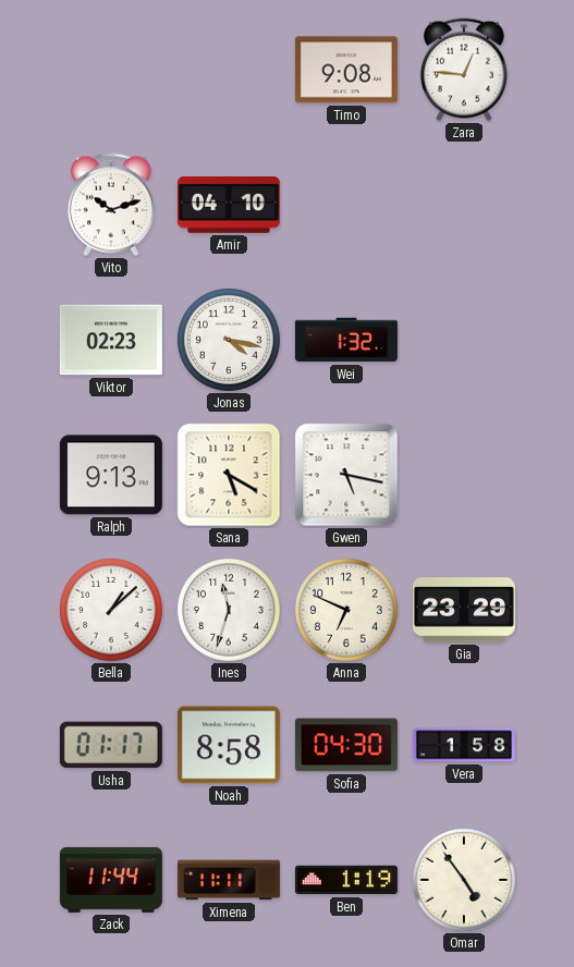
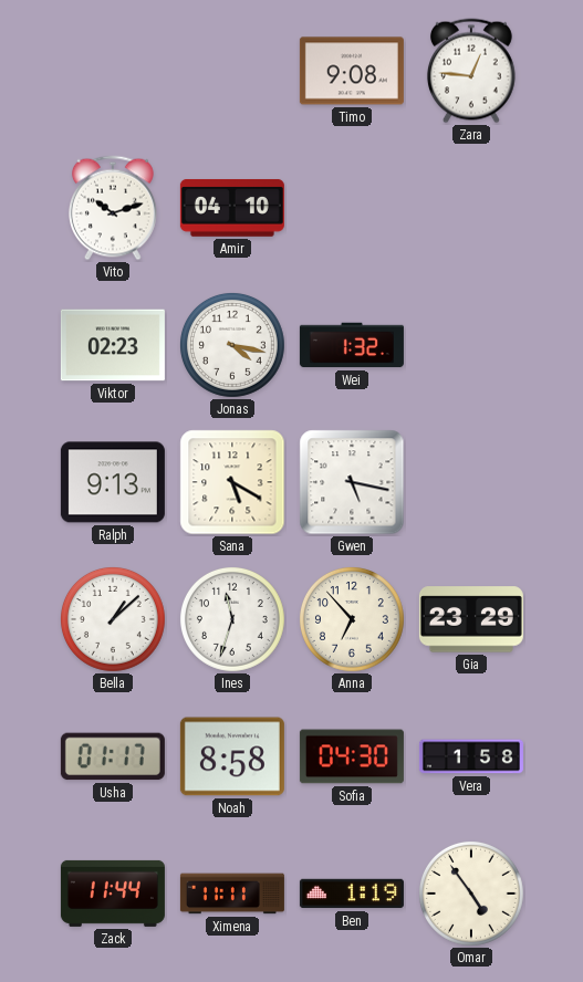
Anna: 6:49 -> 6:53 (352, 619)
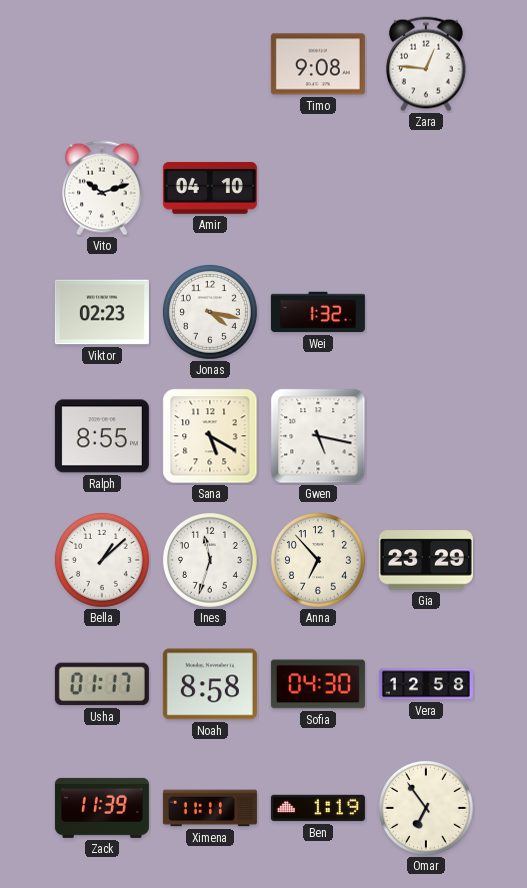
Ralph: 9:13 -> 8:55 (102, 436)
Vera: 1:58 -> 12:58 (426, 684)
Zack: 11:44 -> 11:39 (102, 808)
Omar: 4:54 -> 6:54 (426, 808)
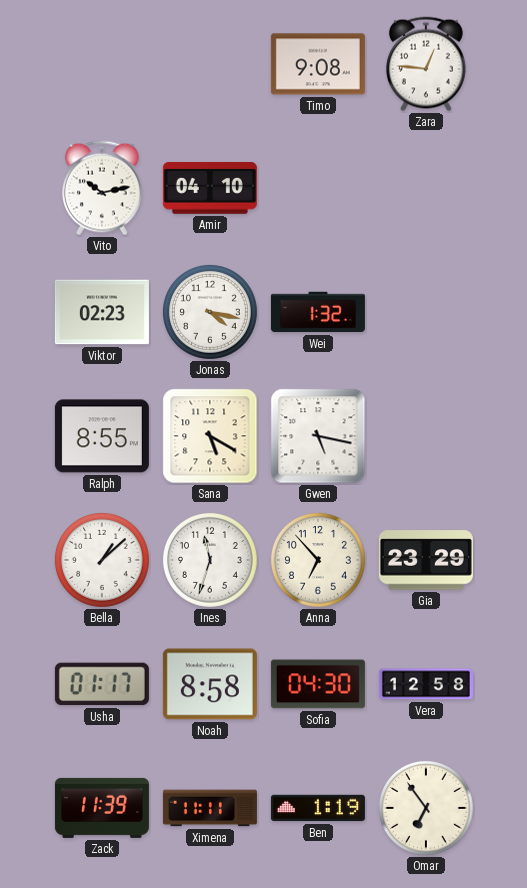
Vito: 10:12 -> 10:13 (102, 188)
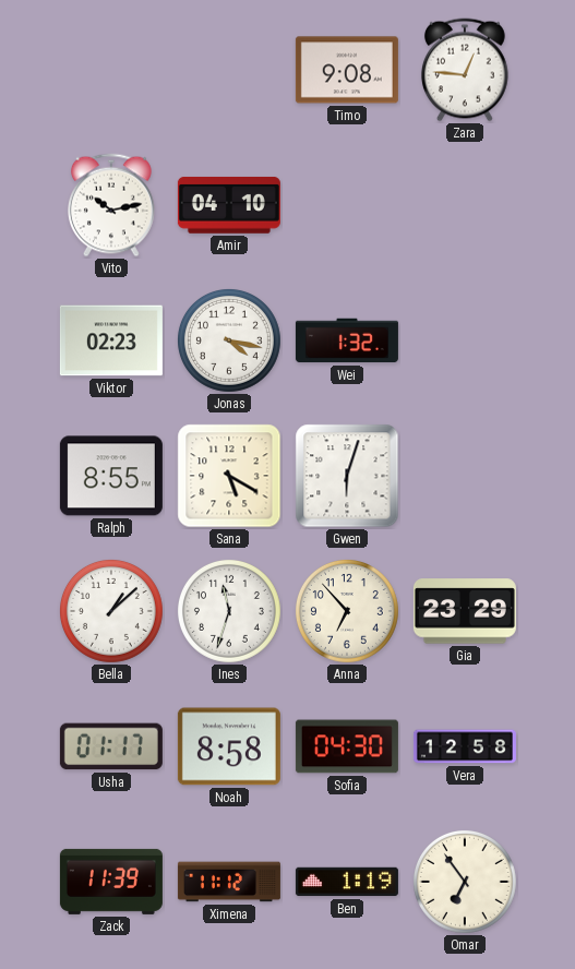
Gwen: 5:17 -> 6:03 (347, 476)
Ximena: 11:11 -> 11:12 (229, 882)
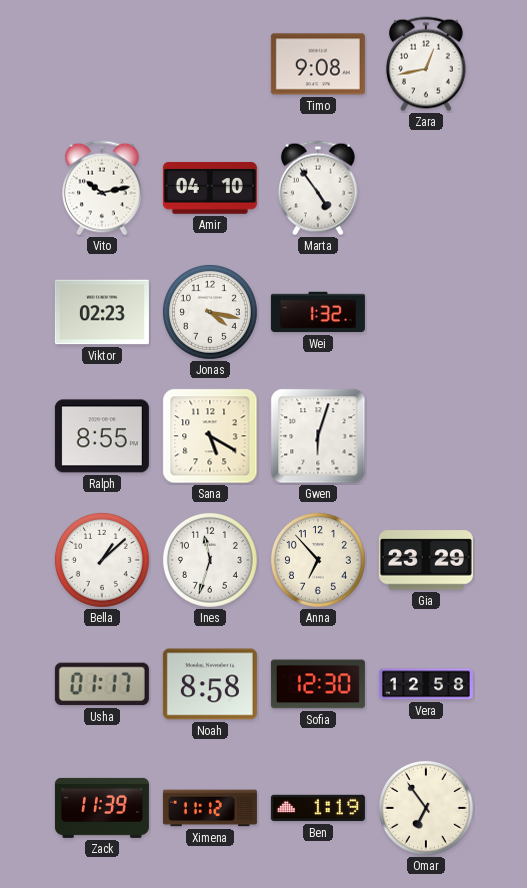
Zara: 12:46 -> 12:43 (426, 64)
Marta: none -> 4:54 (318, 188)
Sofia: 04:30 -> 12:30 (318, 684)
